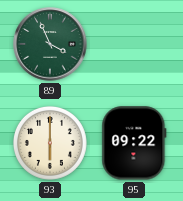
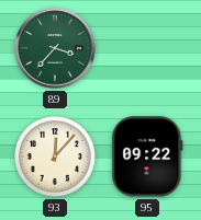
89: 3:56 -> 3:37 (55, 48)
93: 6:00 -> 12:07 (55, 157)
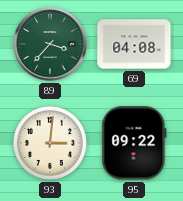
69: none -> 04:08 (134, 44)
93: 12:07 -> 3:01 (50, 143)
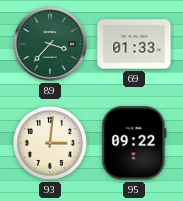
69: 04:08 -> 01:33 (134, 44)
